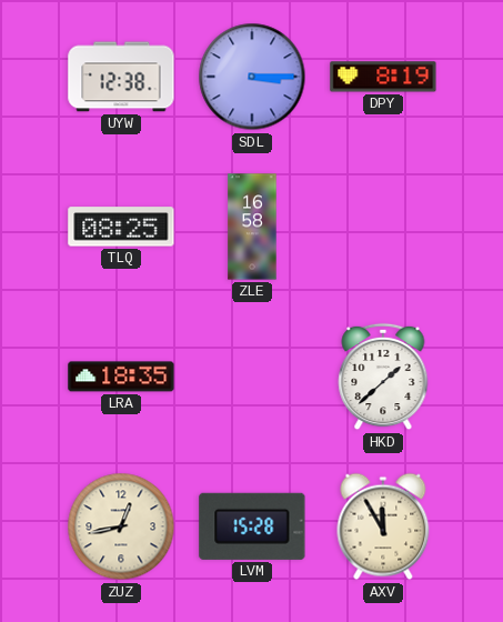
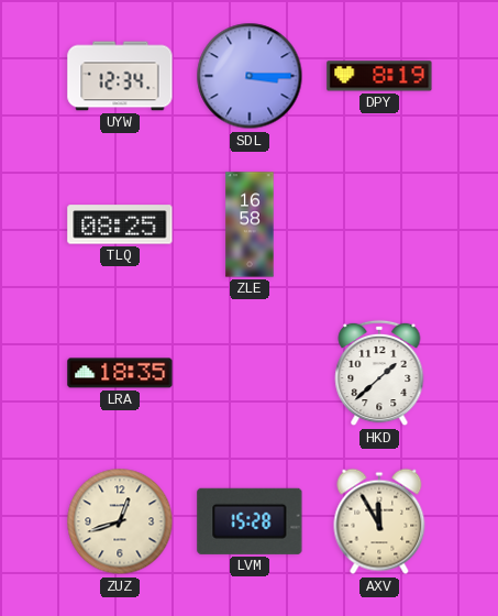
UYW: 12:38 -> 12:34 (120, 76)
ZUZ: 12:43 -> 12:42 (120, 521)
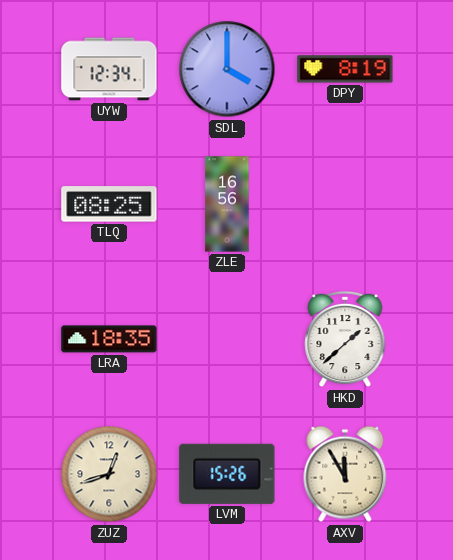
SDL: 3:15 -> 4:00 (227, 69)
ZLE: 16:58 -> 16:56 (227, 204)
LVM: 15:28 -> 15:26 (227, 474)
